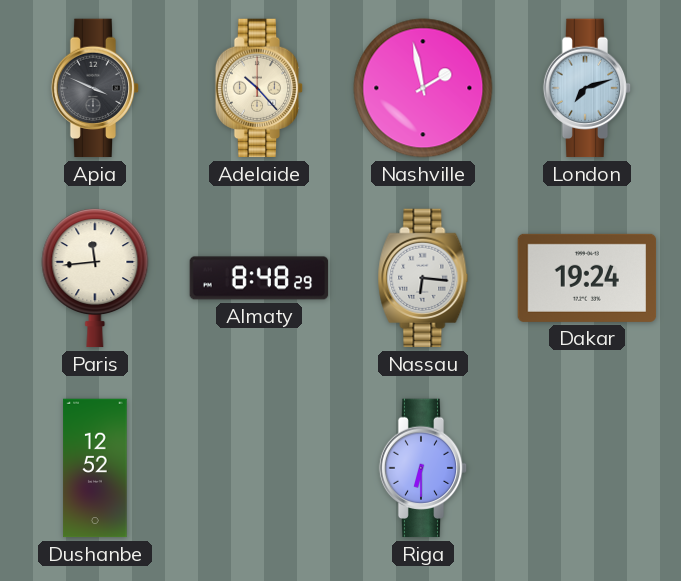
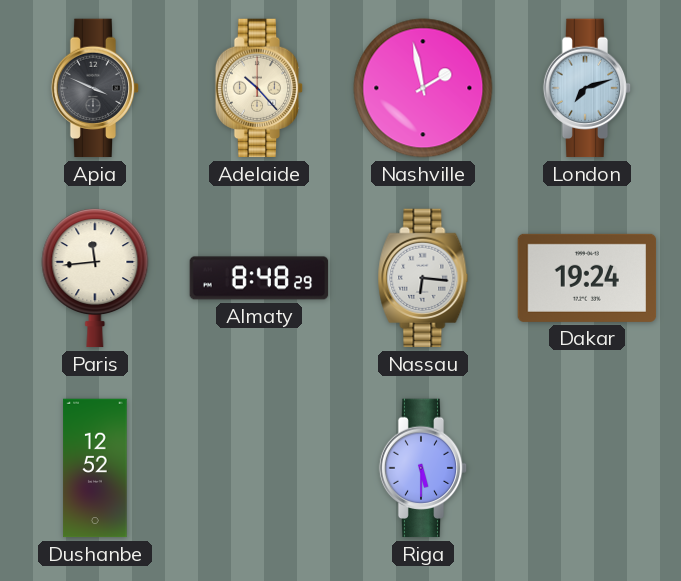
Riga: 6:30 -> 5:30 (423, 468)
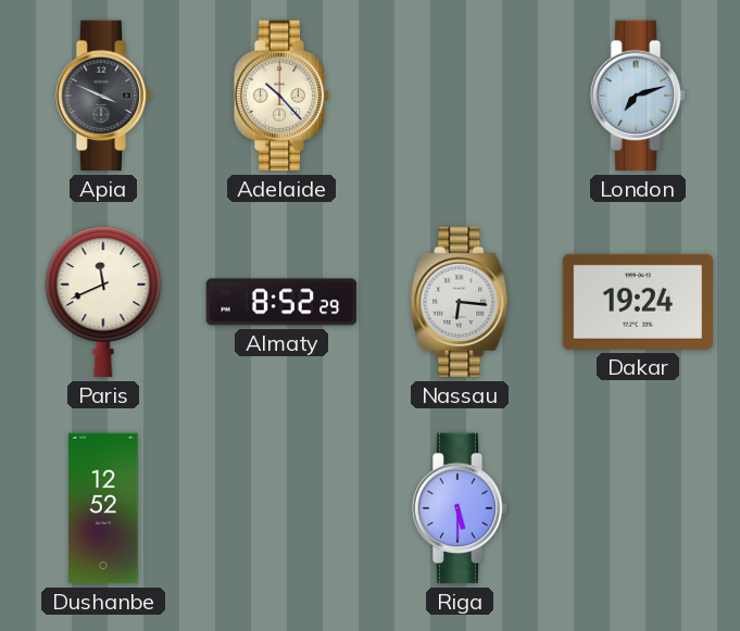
Nashville: 1:58 -> none (423, 88)
Paris: 11:44 -> 11:41 (103, 302)
Almaty: 8:48 -> 8:52 (281, 302)
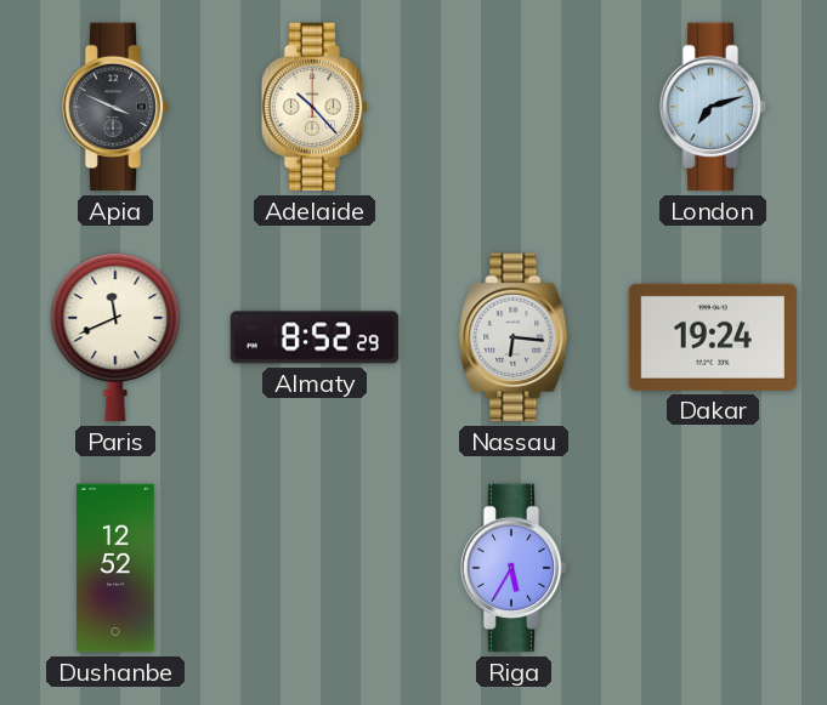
Riga: 5:30 -> 5:35 (514, 568)
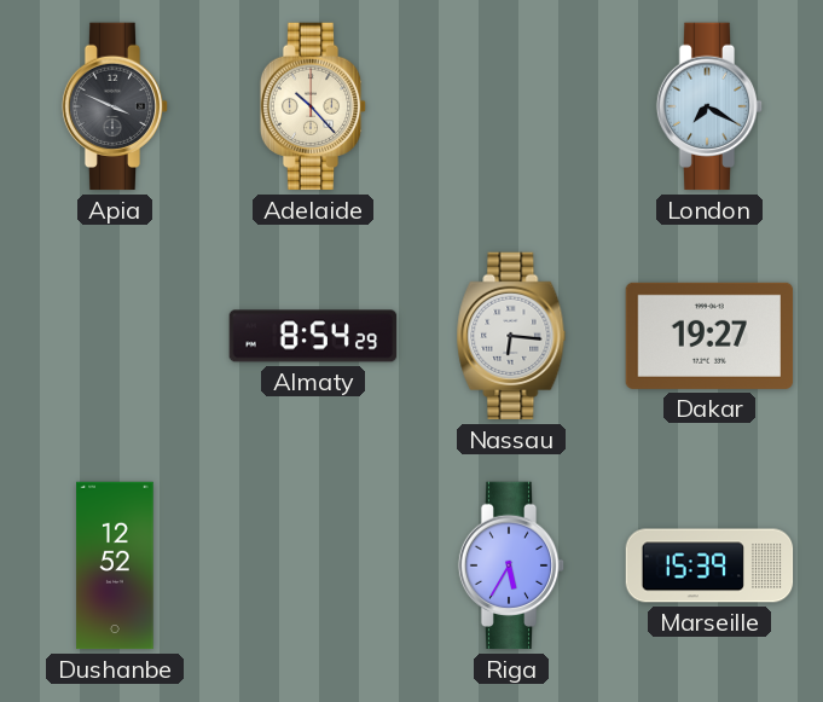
London: 7:12 -> 7:20 (709, 106)
Paris: 11:41 -> none (115, 337)
Almaty: 8:52 -> 8:54 (313, 336)
Dakar: 19:24 -> 19:27 (709, 336)
Marseille: none -> 15:39 (709, 565)
